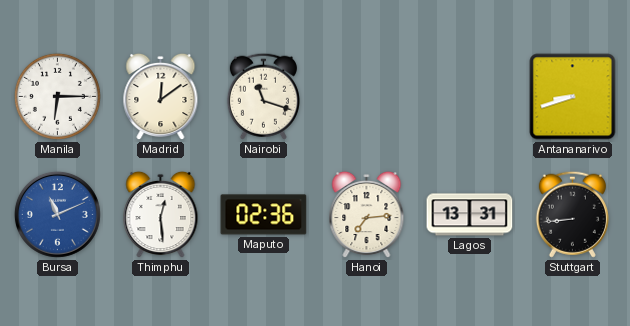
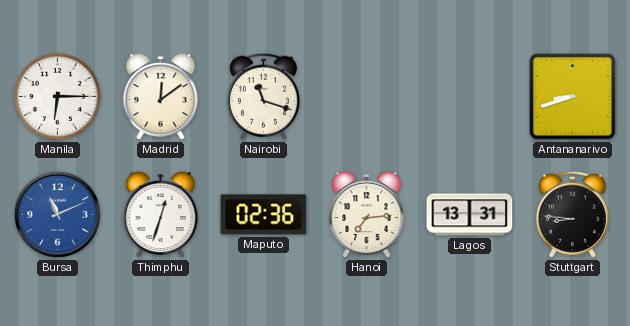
Thimphu: 12:29 -> 12:33 (161, 215)
Stuttgart: 8:44 -> 8:46 (572, 214)
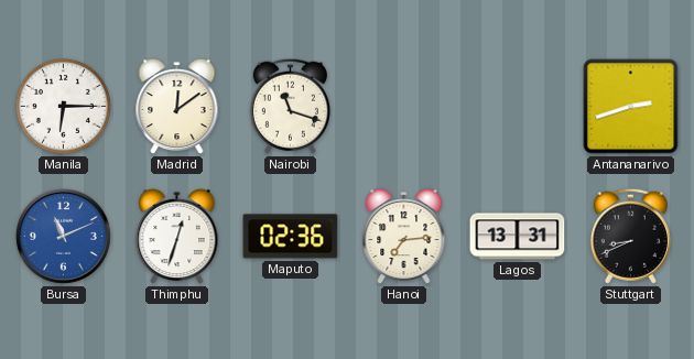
Antananarivo: 8:42 -> 2:42 (631, 107)
Stuttgart: 8:46 -> 8:41 (630, 236)
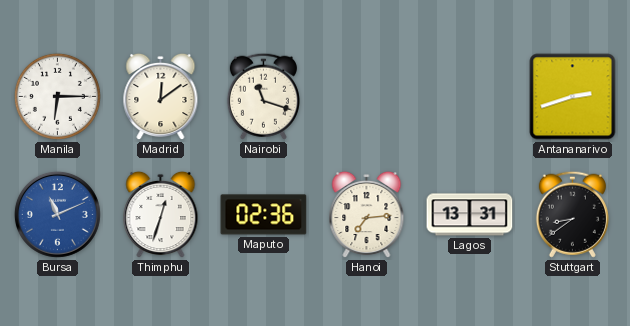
Stuttgart: 8:41 -> 8:39 (572, 214)
